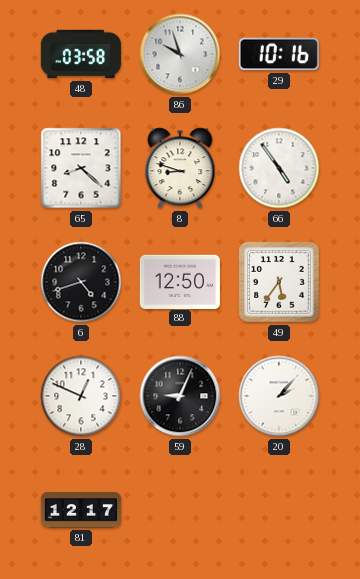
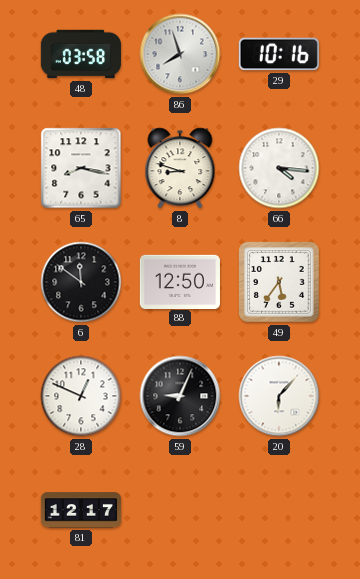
86: 9:57 -> 7:57 (180, 54)
65: 8:22 -> 8:17 (81, 168)
66: 4:54 -> 4:16 (279, 168)
6: 4:42 -> 11:51 (81, 282)
20: 2:07 -> 6:07 (279, 396)
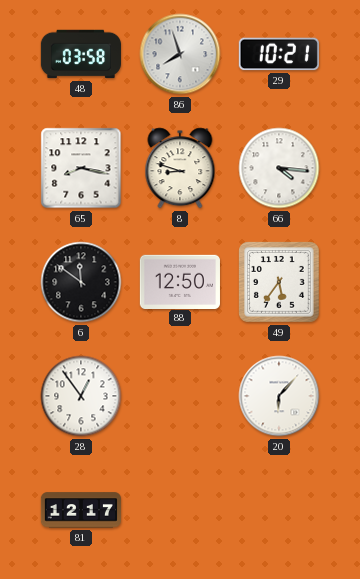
29: 10:16 -> 10:21 (279, 54)
28: 12:49 -> 12:54 (81, 396)
59: 9:04 -> none (180, 396)
